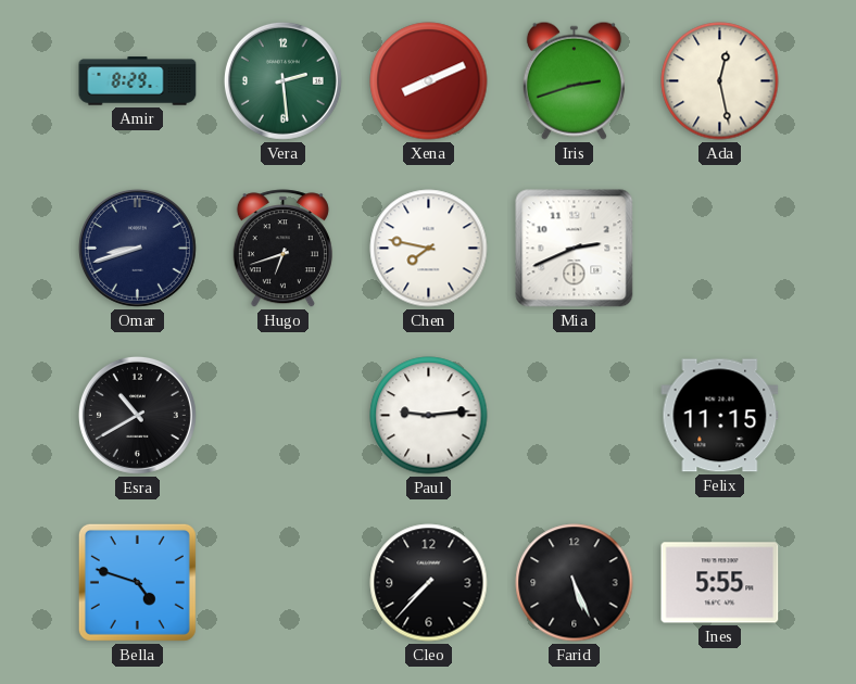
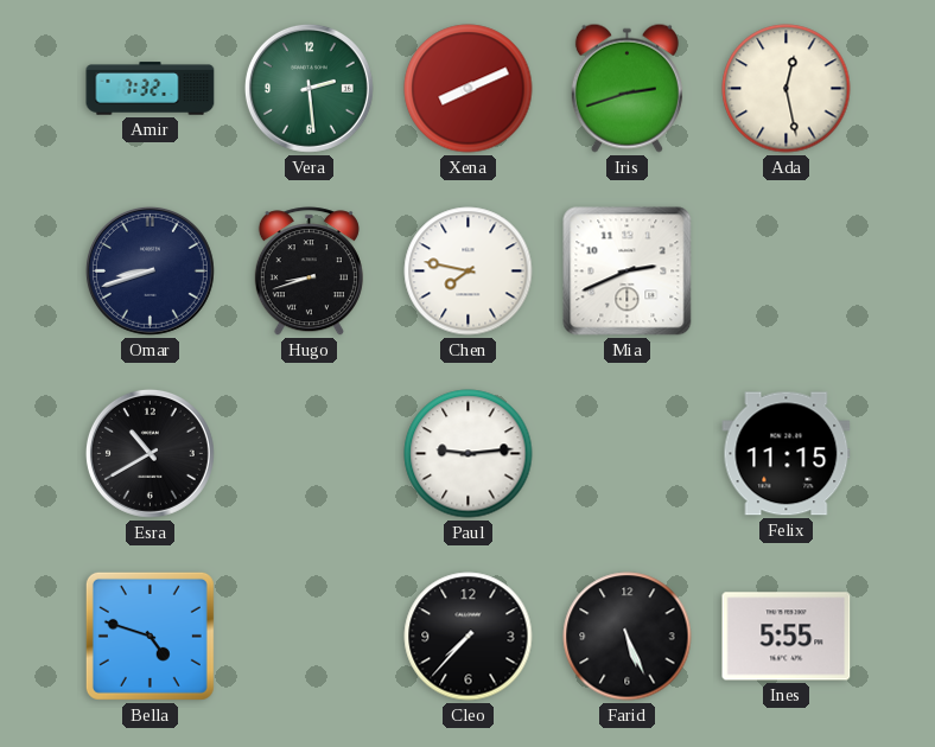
Amir: 8:29 -> 7:32 (151, 89)
Hugo: 6:42 -> 8:42 (309, 272)
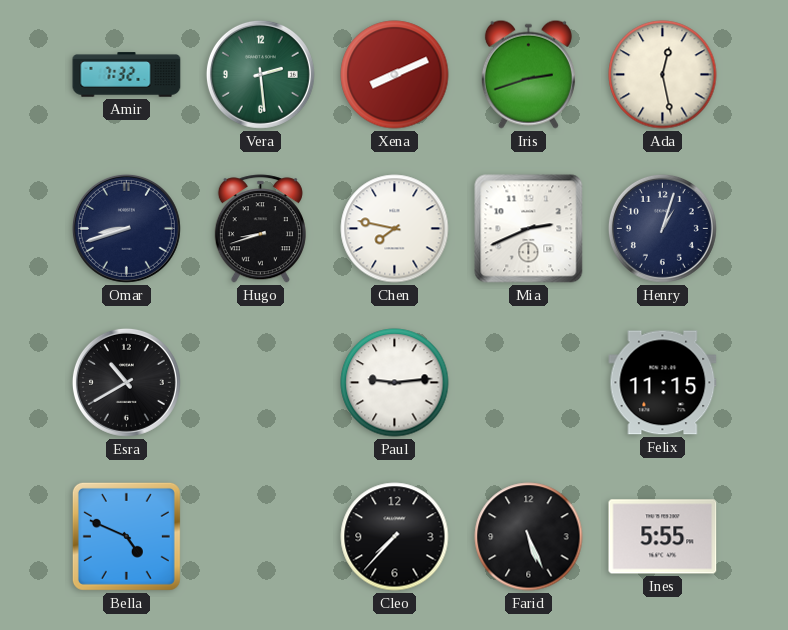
Henry: none -> 1:03 (662, 228)
Bella: 4:48 -> 4:49 (126, 536)
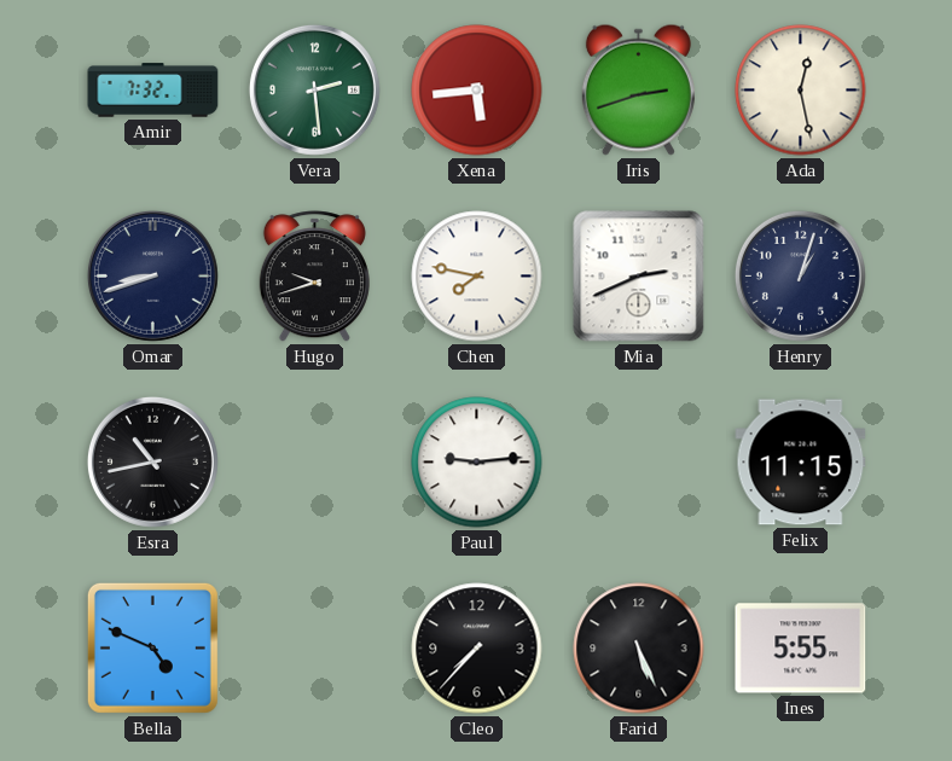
Xena: 8:11 -> 5:44 (477, 91)
Hugo: 8:42 -> 9:42 (314, 277)
Esra: 10:40 -> 10:43 (152, 461)
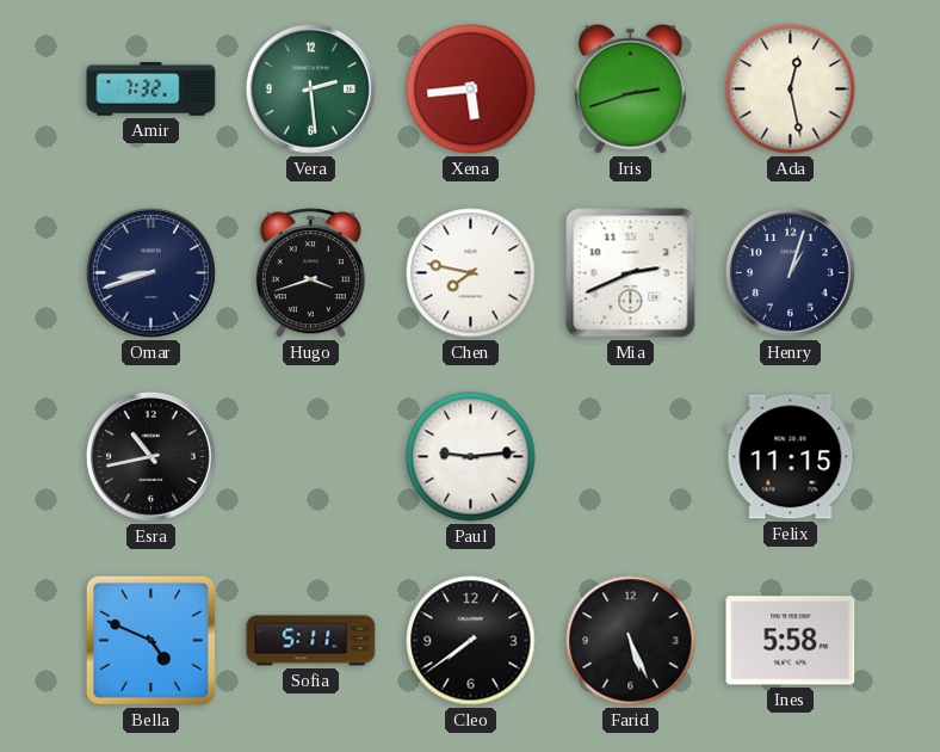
Hugo: 9:42 -> 3:42 (310, 273)
Sofia: none -> 5:11 (311, 641)
Cleo: 7:37 -> 7:39 (471, 641)
Ines: 5:55 -> 5:58 (791, 641)
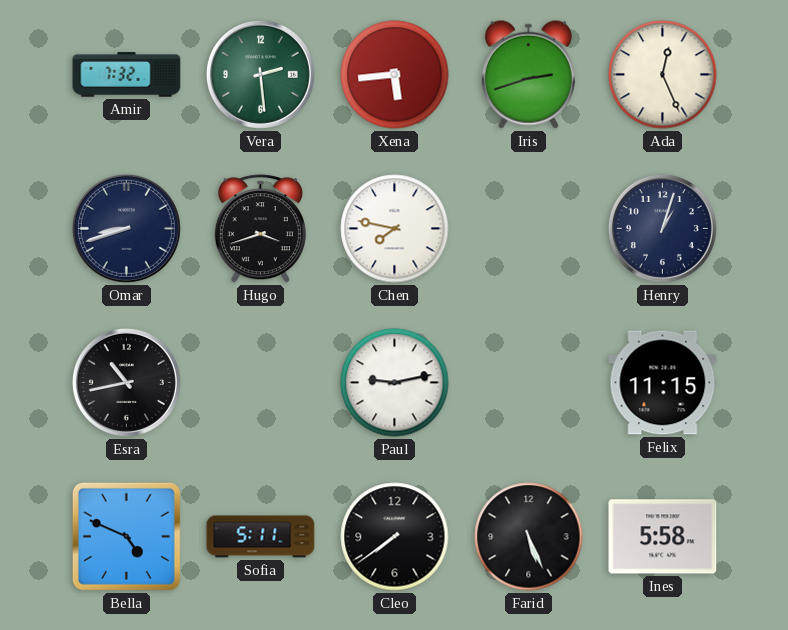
Ada: 12:28 -> 12:26 (663, 75)
Mia: 2:41 -> none (631, 273)
Paul: 9:14 -> 9:13 (395, 383)
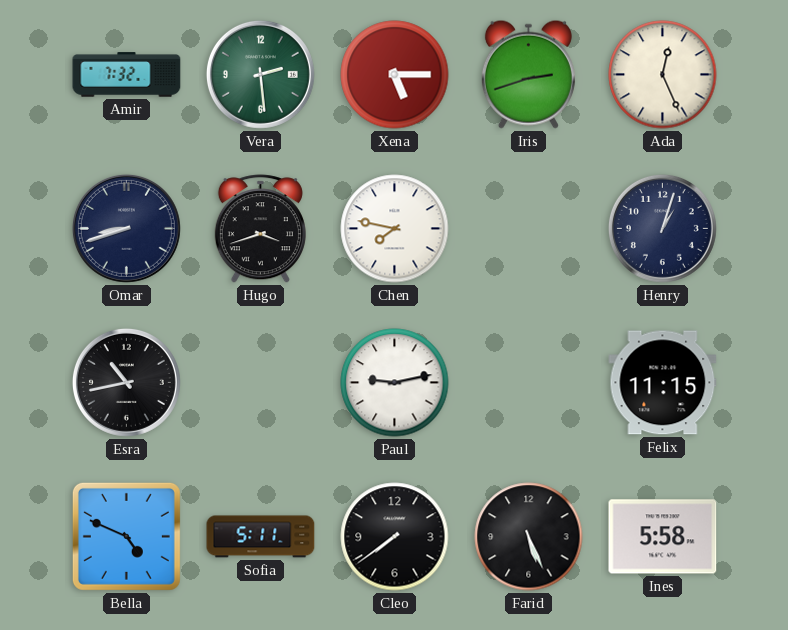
Xena: 5:44 -> 5:15 (395, 75)
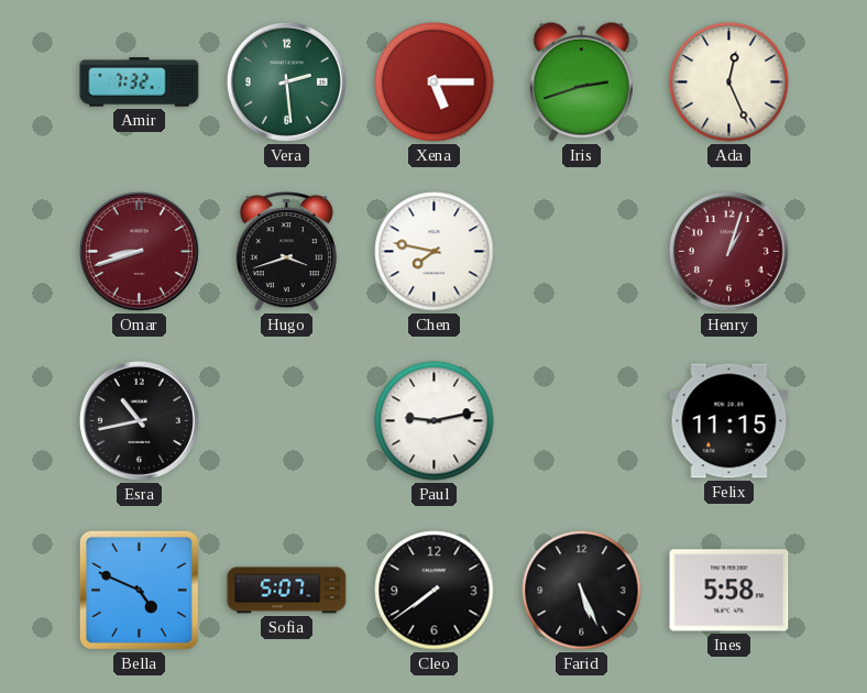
Omar dial: navy -> burgundy (139, 251)
Henry dial: navy -> burgundy (728, 251)
Sofia: 5:11 -> 5:07 (287, 591)
